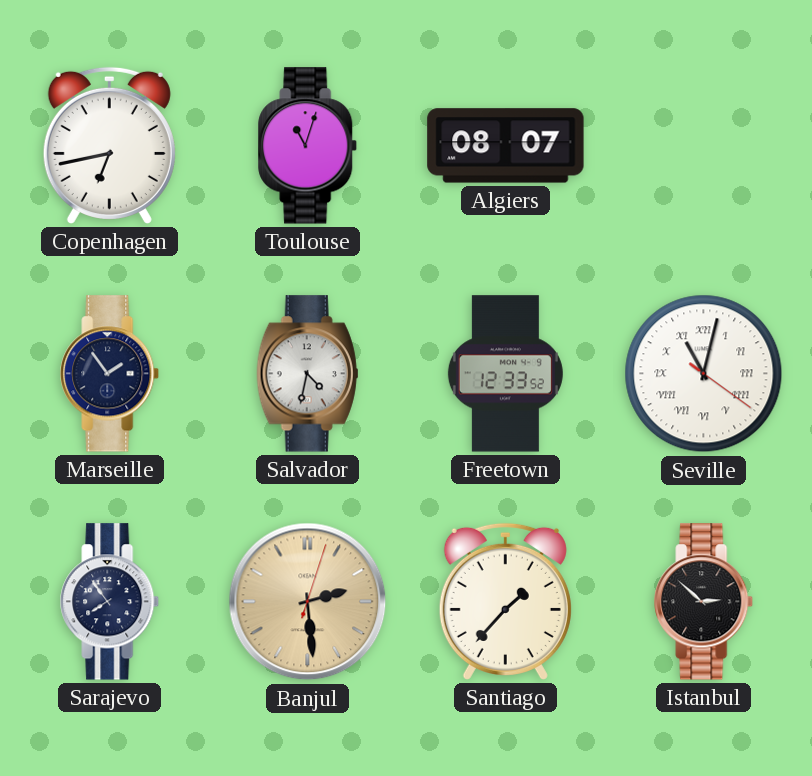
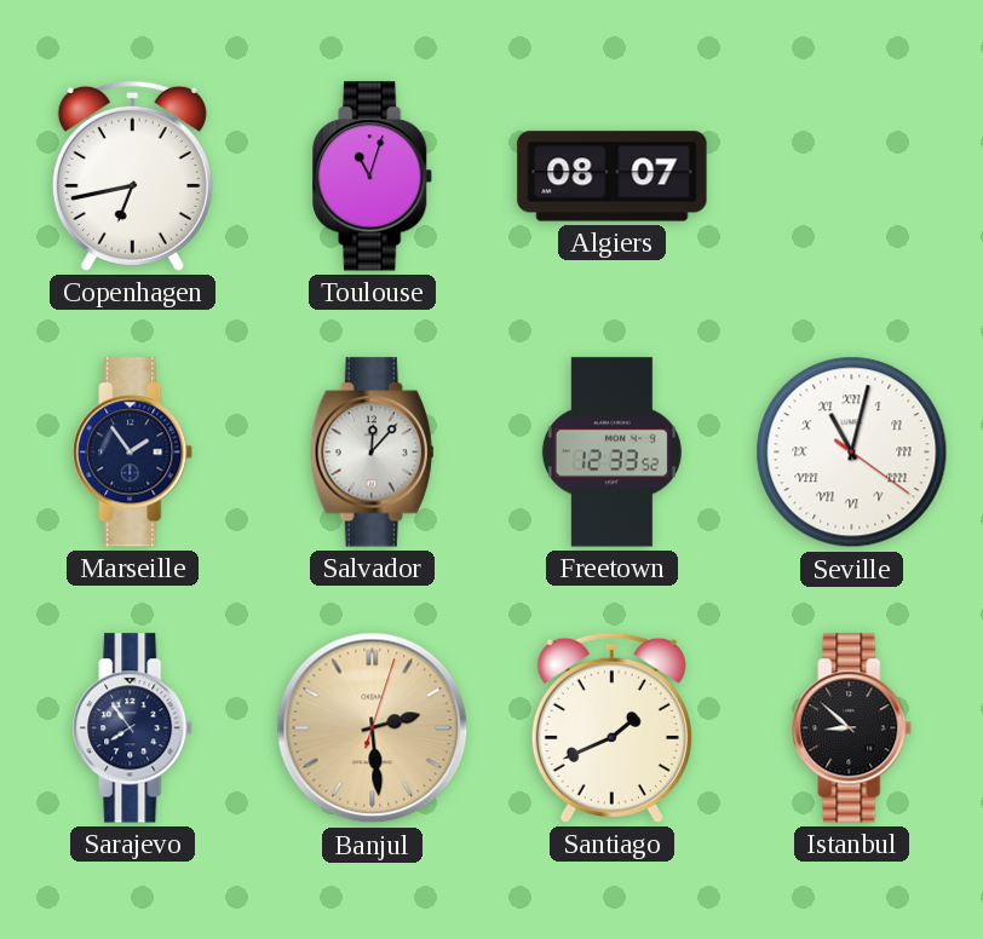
Salvador: 4:32 -> 12:07 (373, 453)
Santiago: 1:37 -> 1:41 (611, 727)
Istanbul: 2:52 -> 8:52 (852, 728)
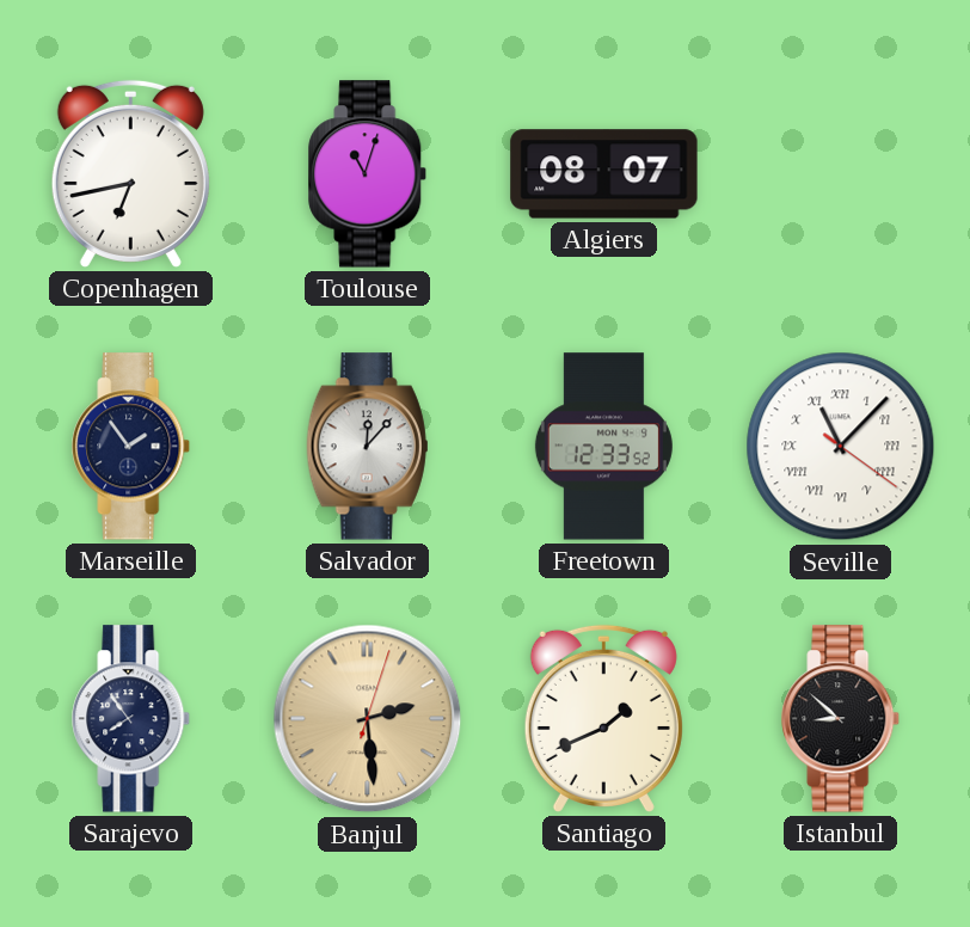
Seville: 11:02 -> 11:07 (841, 447)
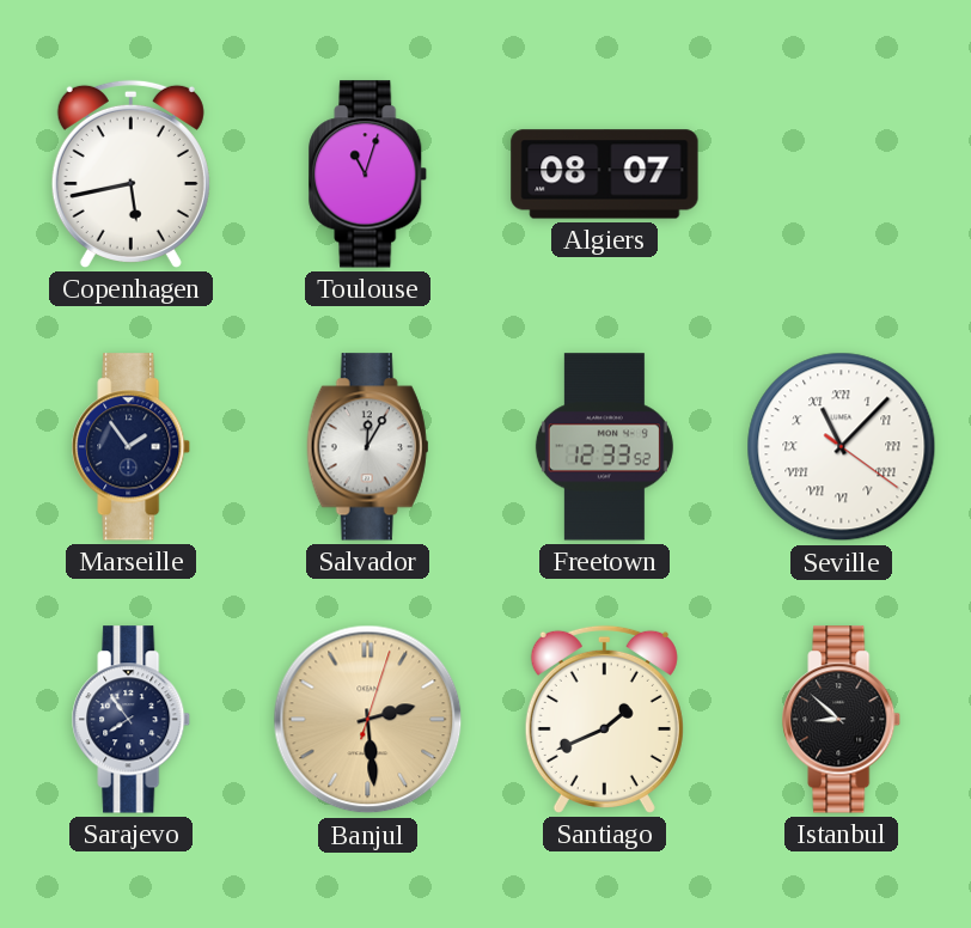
Copenhagen: 6:43 -> 5:43 (130, 173)
Salvador: 12:07 -> 12:05 (368, 447)
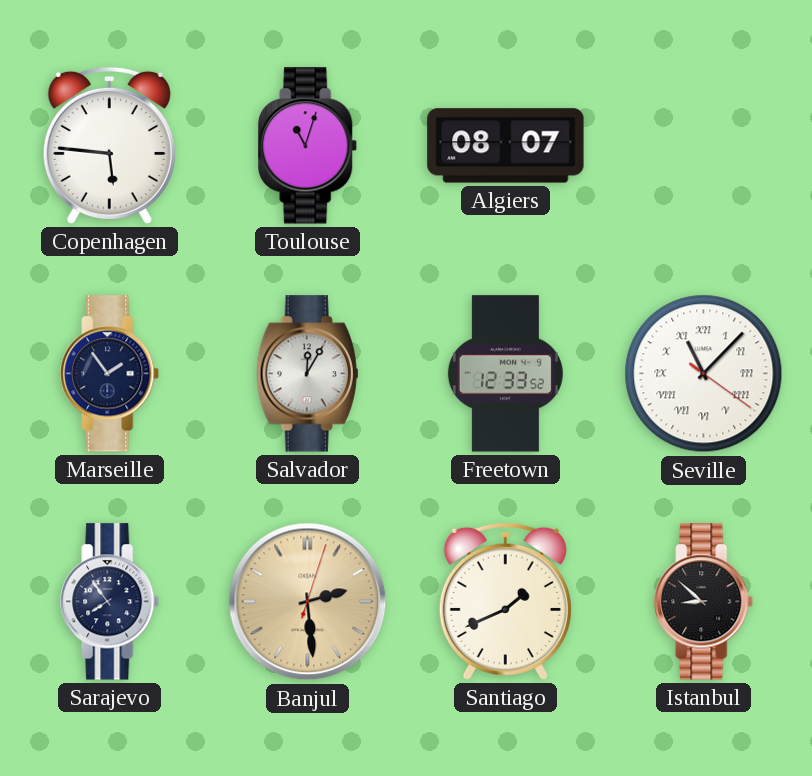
Copenhagen: 5:43 -> 5:46 (109, 145)
